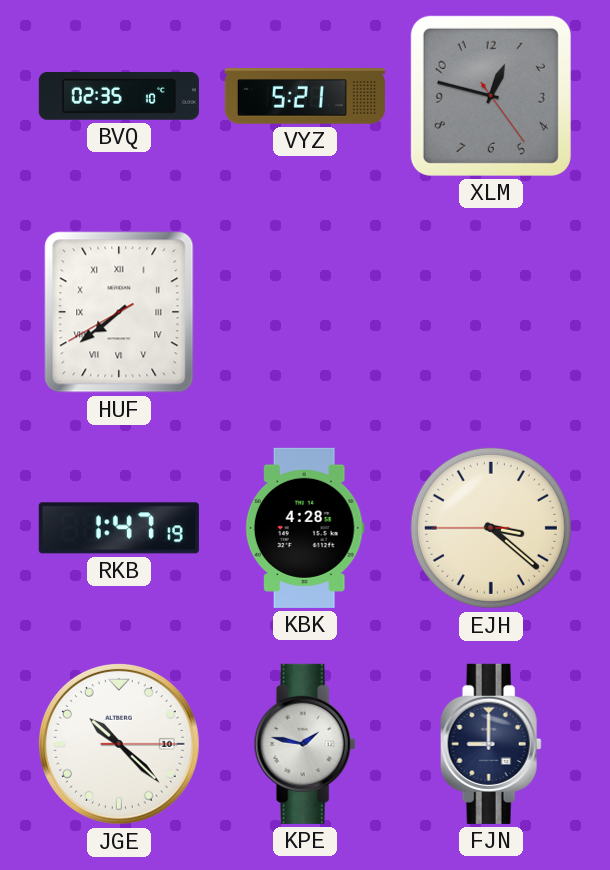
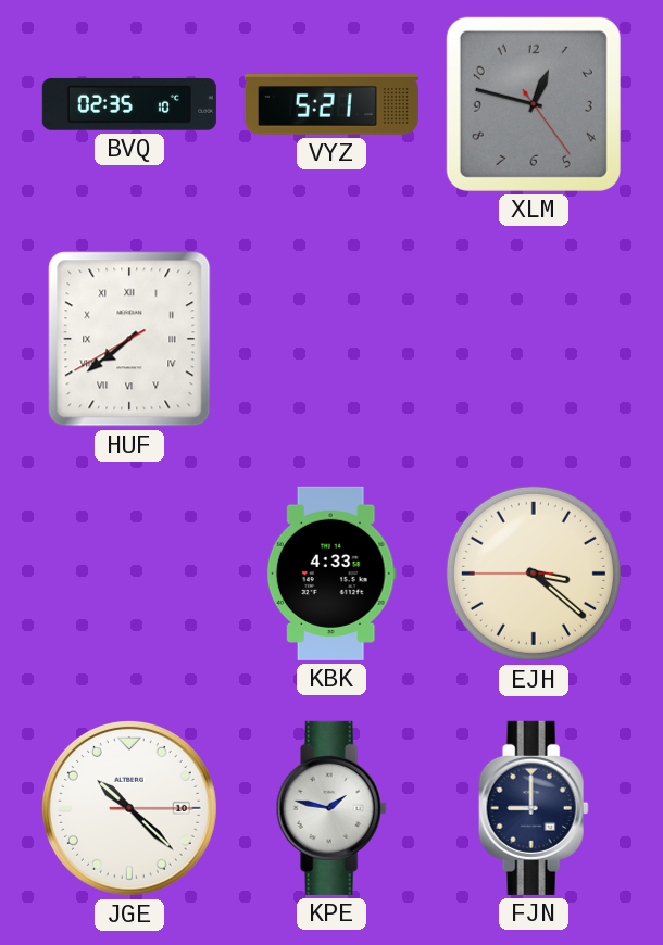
RKB: 1:47 -> none (119, 528)
KBK: 4:28 -> 4:33 (331, 574)
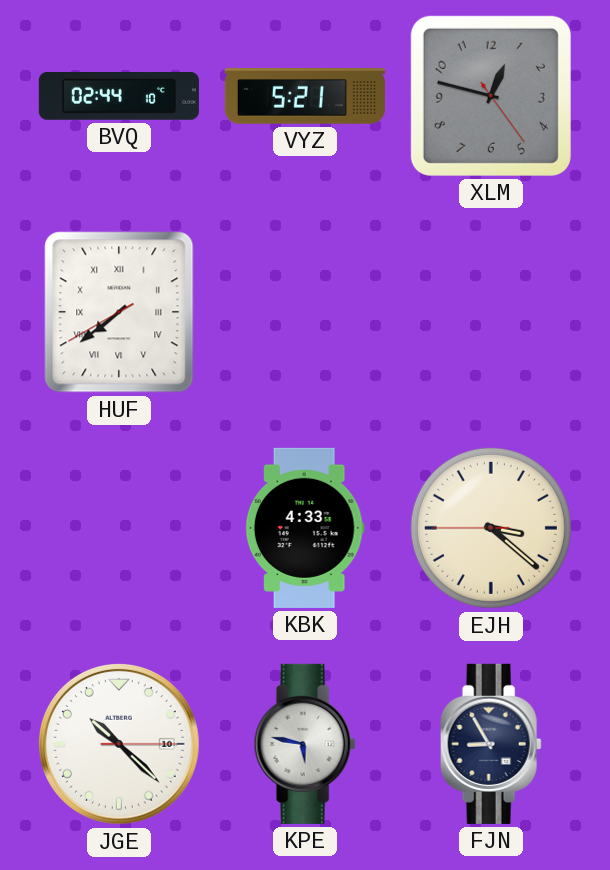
BVQ: 02:35 -> 02:44 (119, 96)
KPE: 1:47 -> 5:47 (305, 744)
FJN: 9:00 -> 8:55 (491, 744)
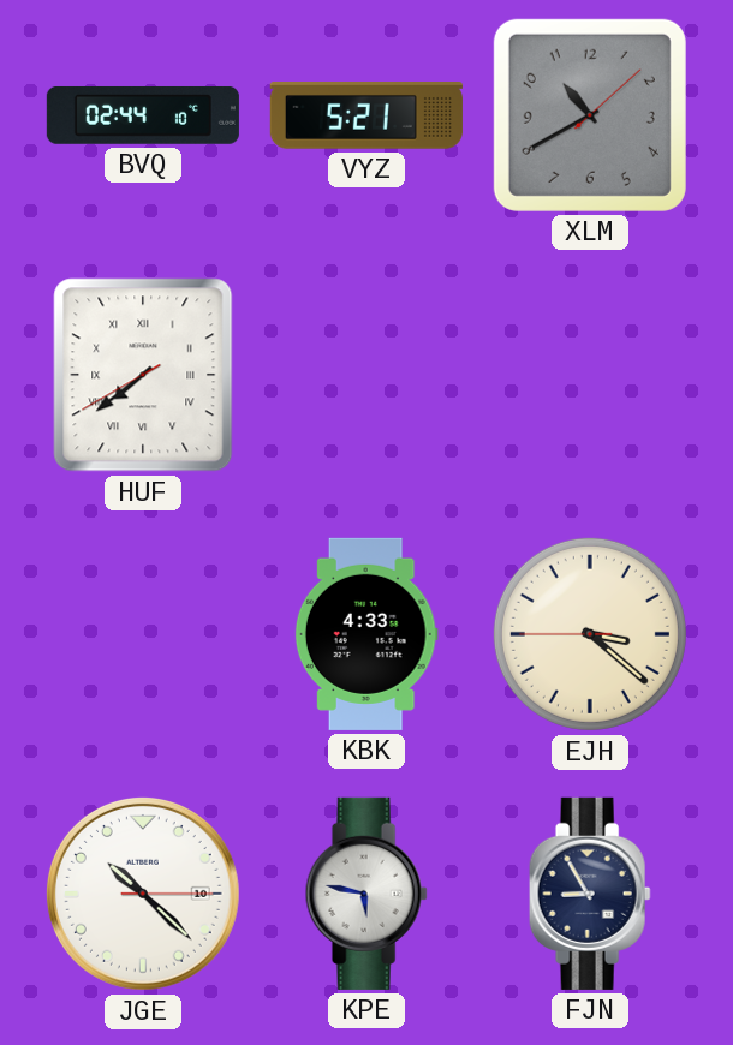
XLM: 12:47 -> 10:40 (590, 115)
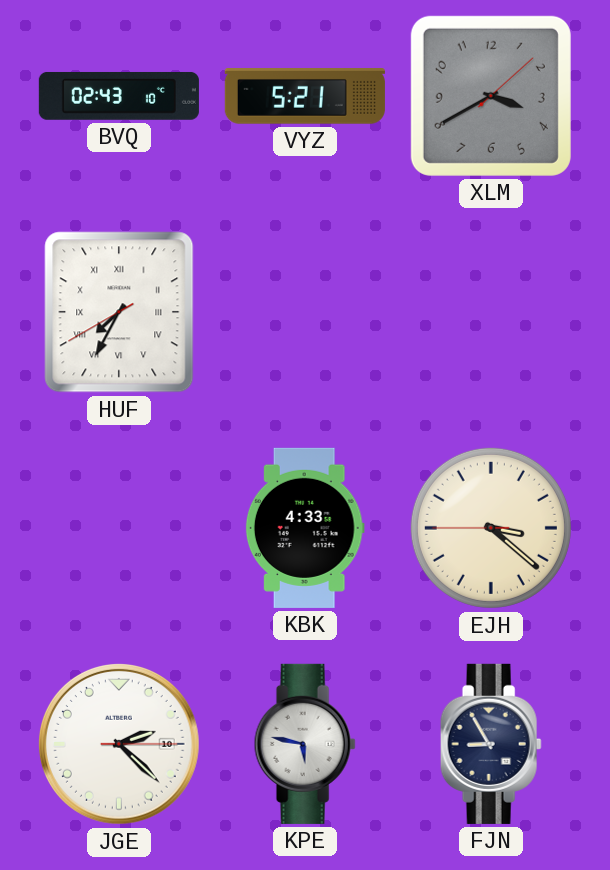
BVQ: 02:44 -> 02:43 (119, 96)
XLM: 10:40 -> 3:40 (491, 96)
HUF: 7:38 -> 7:34 (119, 312)
JGE: 10:22 -> 2:22 (119, 744)
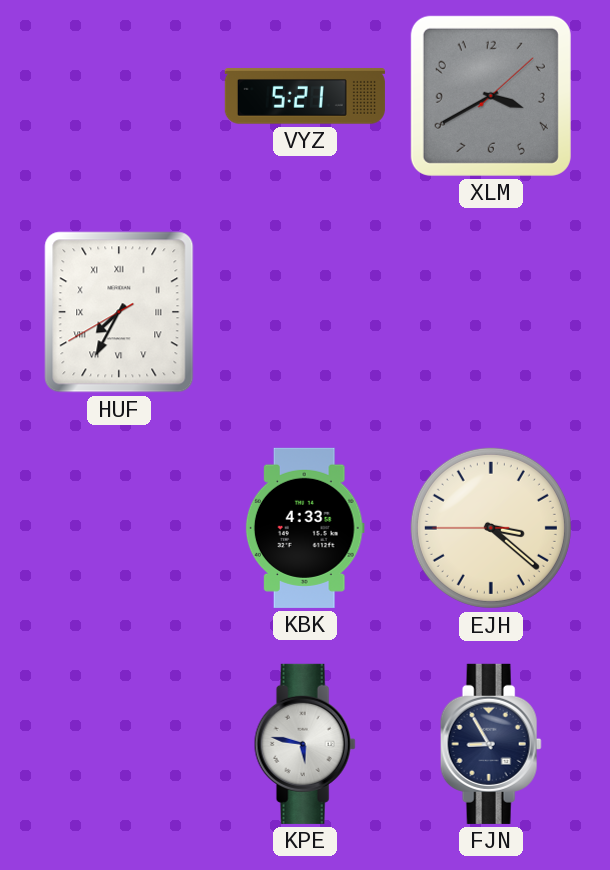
BVQ: 02:43 -> none (119, 96)
JGE: 2:22 -> none (119, 744)
